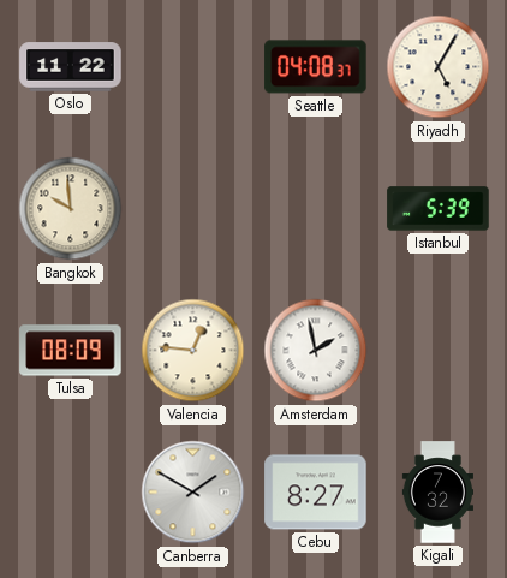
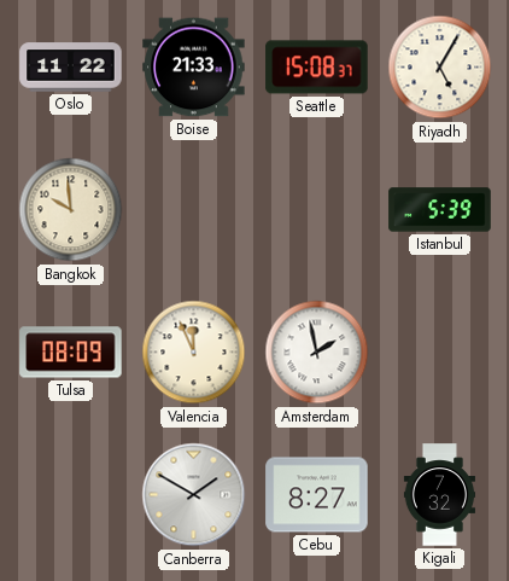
Boise: none -> 21:33 (194, 68)
Seattle: 04:08 -> 15:08 (317, 68)
Valencia: 12:46 -> 11:56 (194, 353)
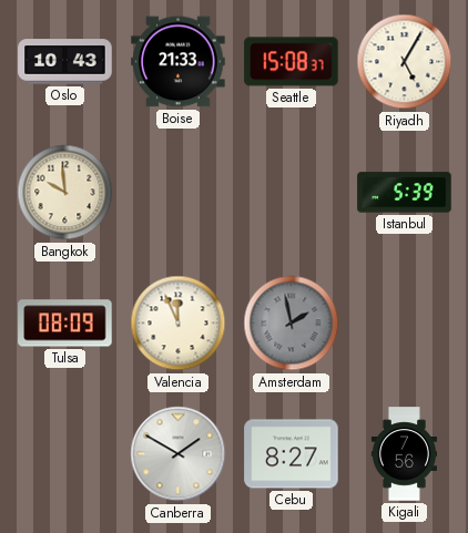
Oslo: 11:22 -> 10:43 (65, 62)
Amsterdam dial: white -> grey (292, 324)
Kigali: 7:32 -> 7:56 (404, 454)
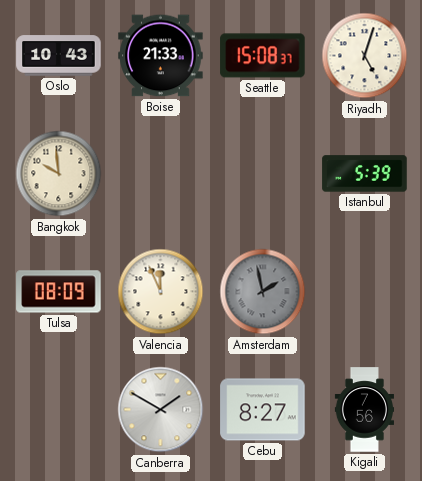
Riyadh: 5:05 -> 5:03 (365, 56)
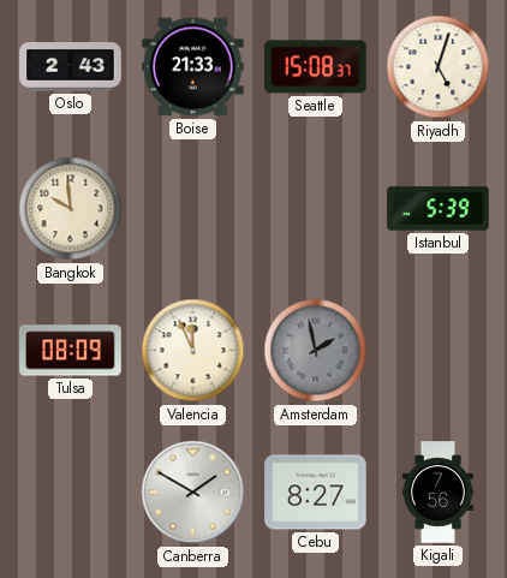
Oslo: 10:43 -> 2:43 (71, 67)
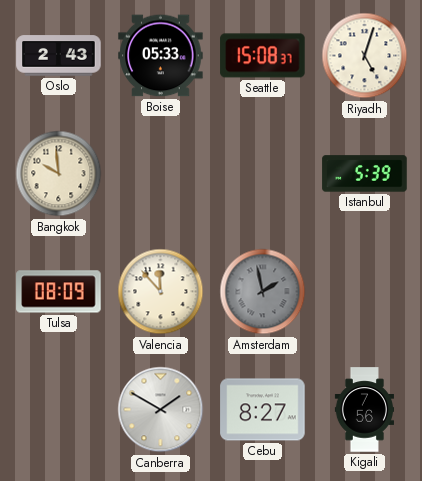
Boise: 21:33 -> 05:33 (161, 56)
Valencia: 11:56 -> 11:53 (161, 292)
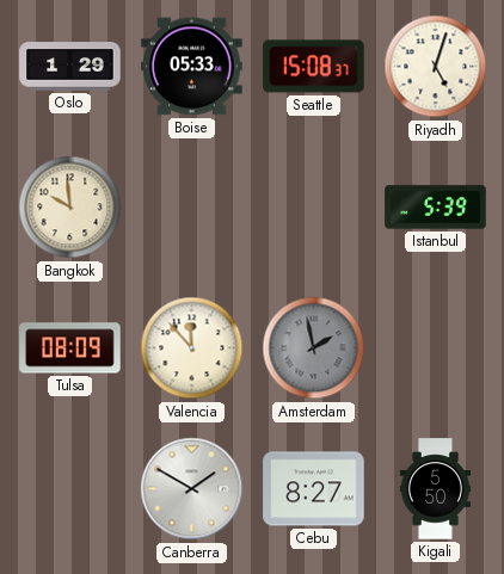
Oslo: 2:43 -> 1:29 (70, 67)
Kigali: 7:56 -> 5:50 (435, 489)
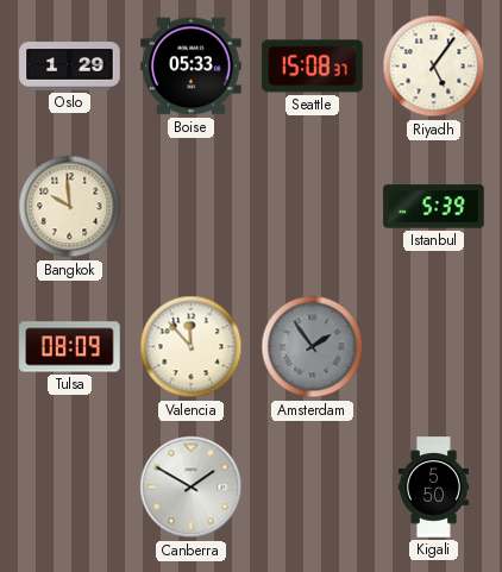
Riyadh: 5:03 -> 5:06 (434, 67)
Amsterdam: 1:58 -> 1:54 (313, 347)
Cebu: 8:27 -> none (314, 489)
